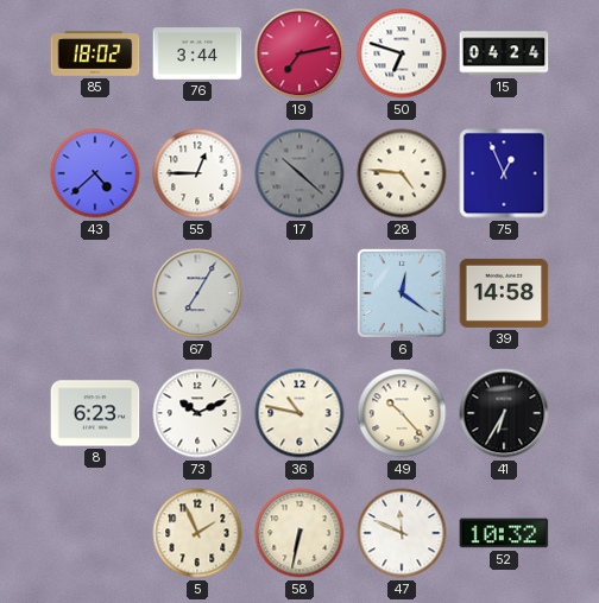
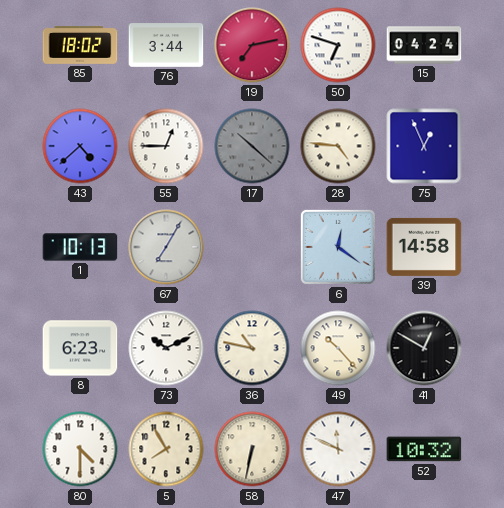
1: none -> 10:13 (80, 247)
41: 6:35 -> 12:50 (424, 348)
80: none -> 4:30 (80, 449)
5: 1:56 -> 7:55 (166, 449)
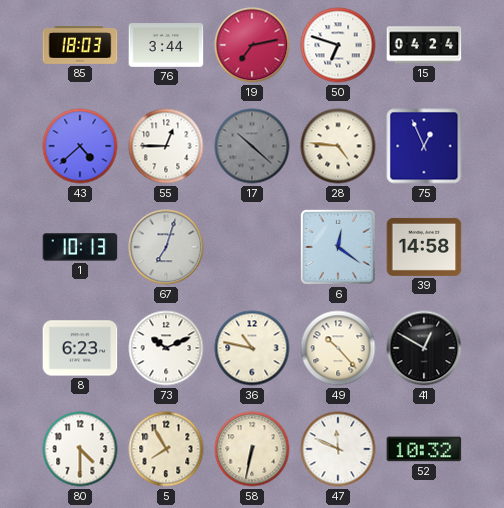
85: 18:02 -> 18:03 (80, 46)
67: 7:05 -> 7:03 (166, 247)
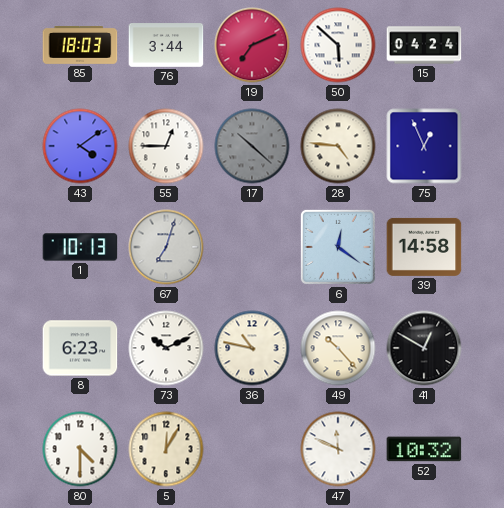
19: 7:13 -> 7:11 (252, 45)
50: 6:48 -> 5:52 (338, 45)
43: 4:38 -> 4:09 (80, 146)
5: 7:55 -> 12:05 (166, 449)
58: 6:32 -> none (252, 449)
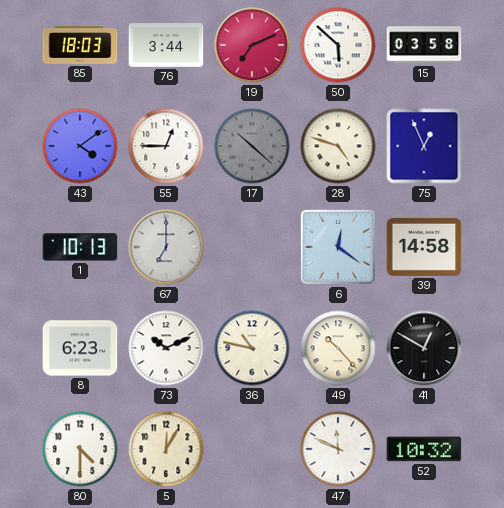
15: 04:24 -> 03:58 (424, 45)
28: 4:46 -> 4:48 (338, 146)
67: 7:03 -> 7:00 (166, 247)
